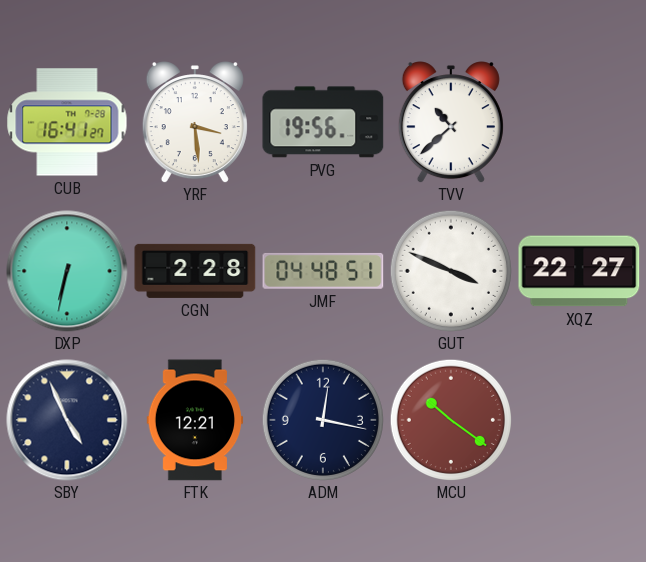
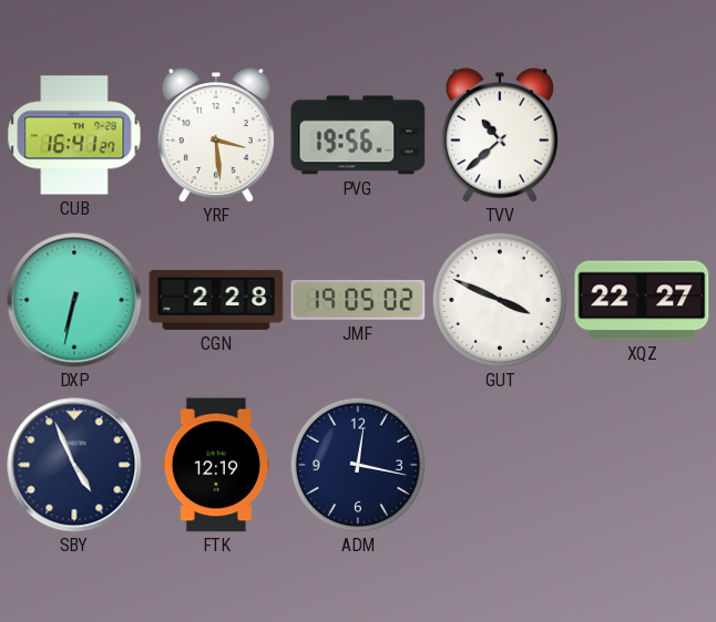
JMF: 04:48 -> 19:05 (358, 300)
FTK: 12:21 -> 12:19 (215, 465)
MCU: 10:21 -> none (450, 419)
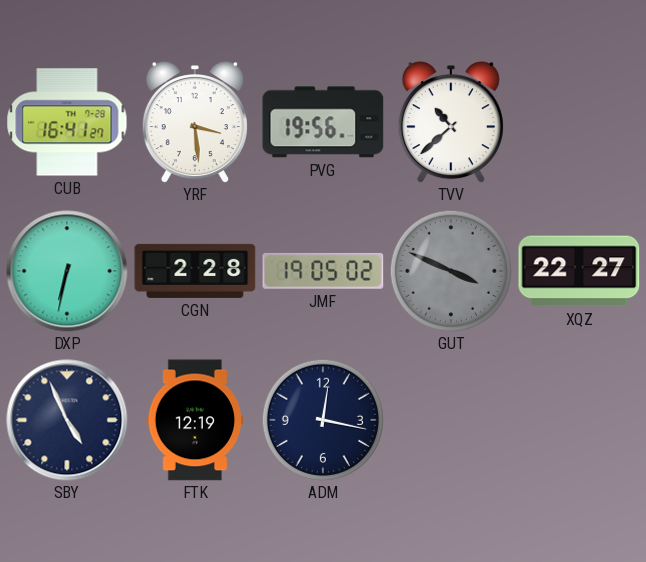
GUT dial: white -> grey (450, 270)
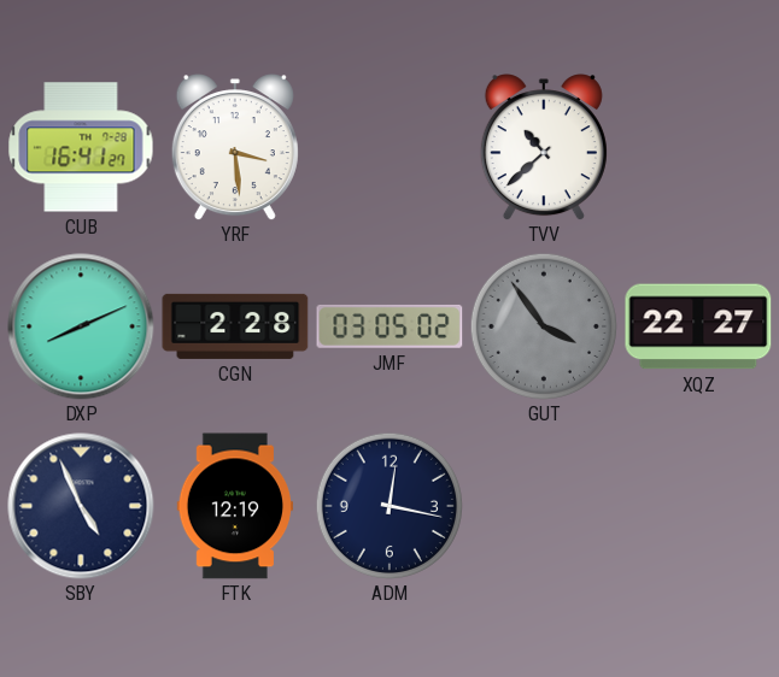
PVG: 19:56 -> none (323, 122)
DXP: 6:32 -> 8:11 (81, 326)
JMF: 19:05 -> 03:05 (389, 326)
GUT: 3:49 -> 3:54 (543, 325)
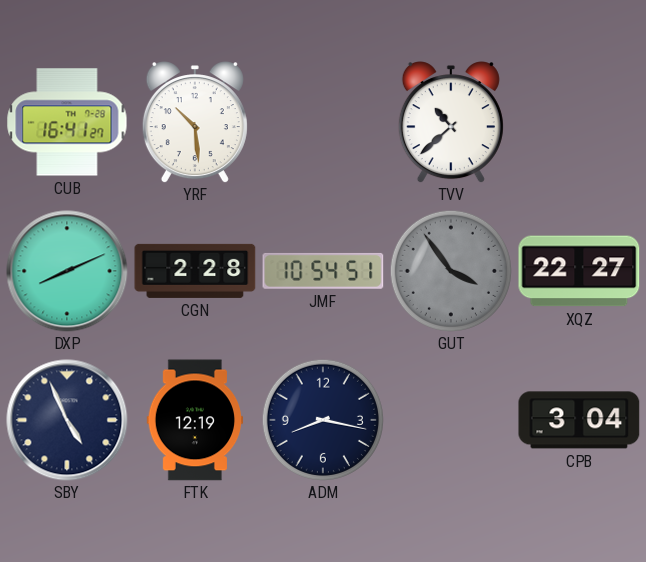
YRF: 3:29 -> 10:29 (195, 122)
JMF: 03:05 -> 10:54 (323, 271)
ADM: 12:17 -> 8:17 (322, 419)
CPB: none -> 3:04 (579, 420)
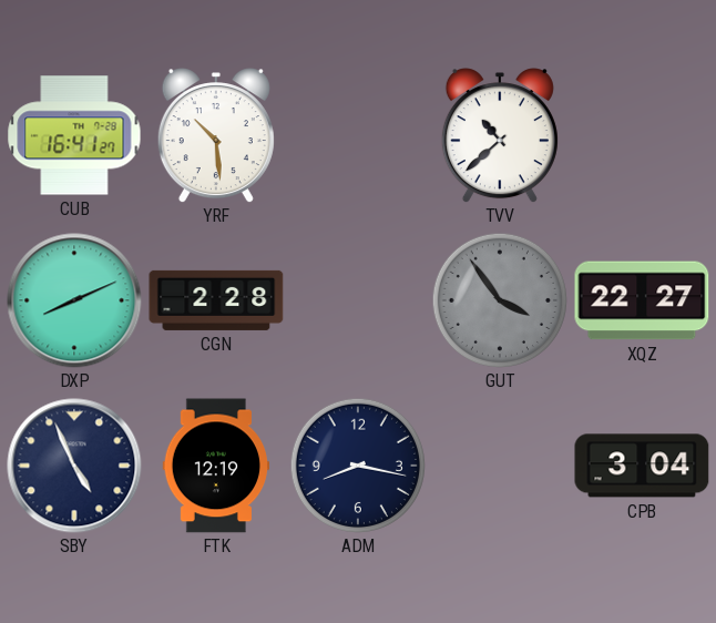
JMF: 10:54 -> none (323, 271)
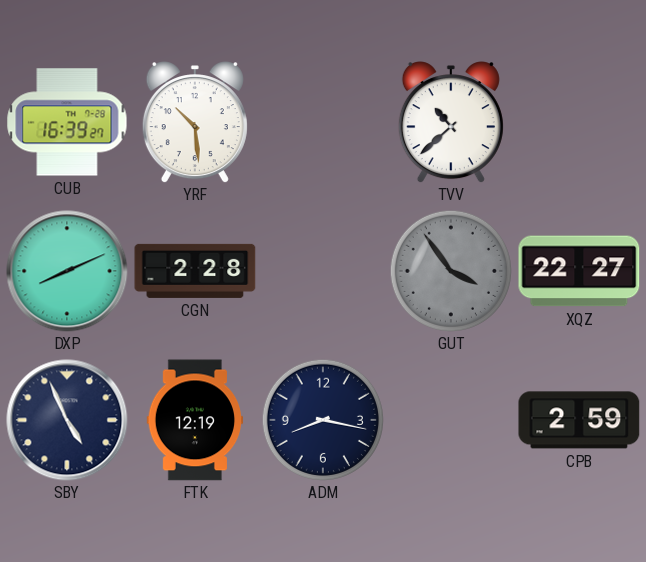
CUB: 16:41 -> 16:39 (67, 122)
CPB: 3:04 -> 2:59 (579, 420)
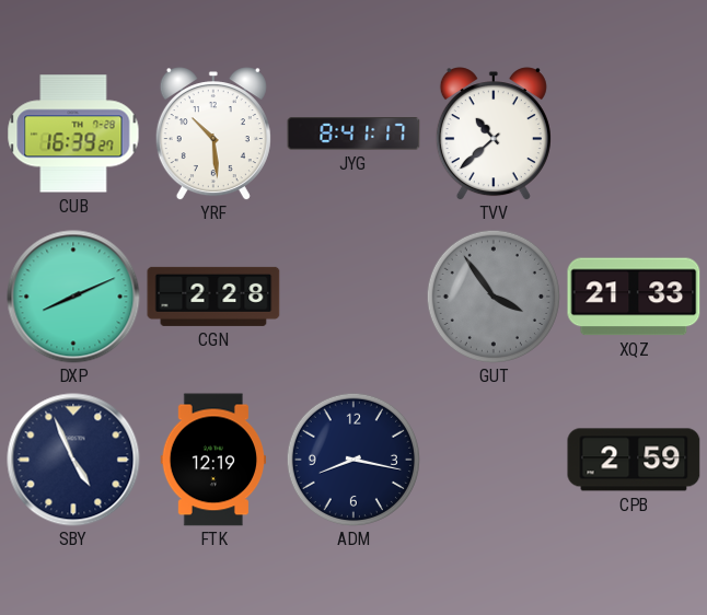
JYG: none -> 8:41 (353, 134)
XQZ: 22:27 -> 21:33 (634, 297)
